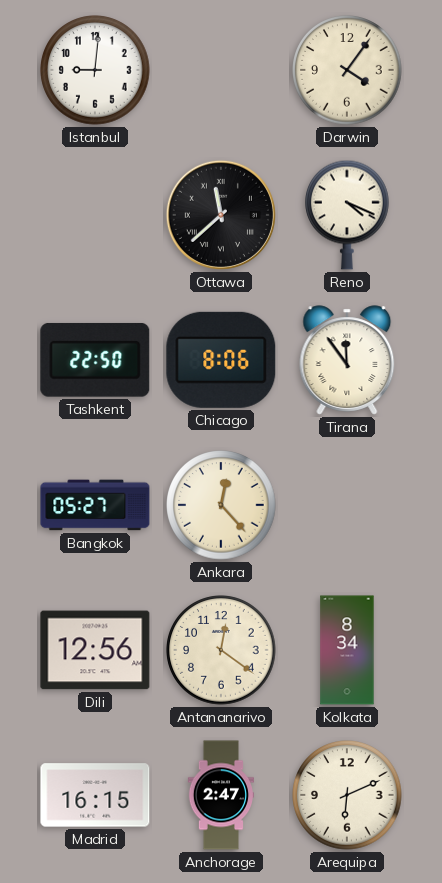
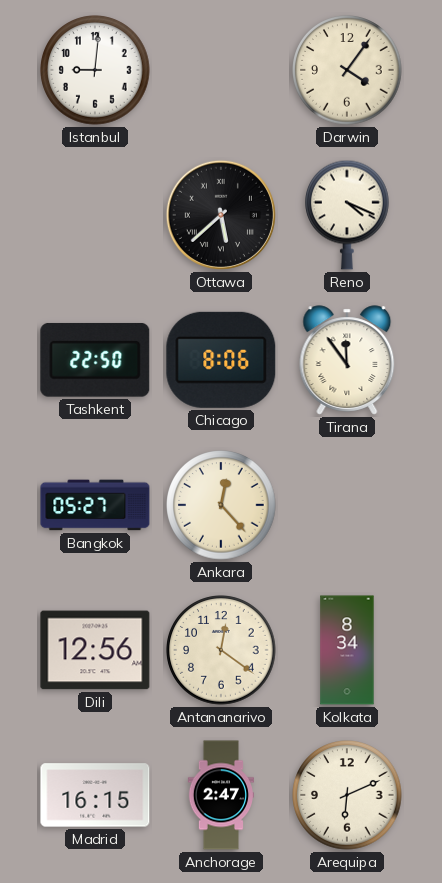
Ottawa: 11:38 -> 5:38 (221, 215)
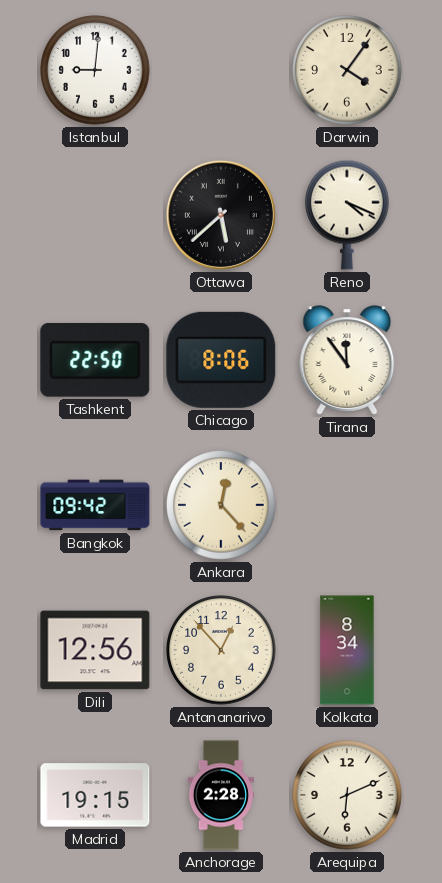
Bangkok: 05:27 -> 09:42 (95, 505)
Antananarivo: 12:21 -> 12:53 (221, 650)
Madrid: 16:15 -> 19:15 (95, 795)
Anchorage: 2:47 -> 2:28 (220, 795)
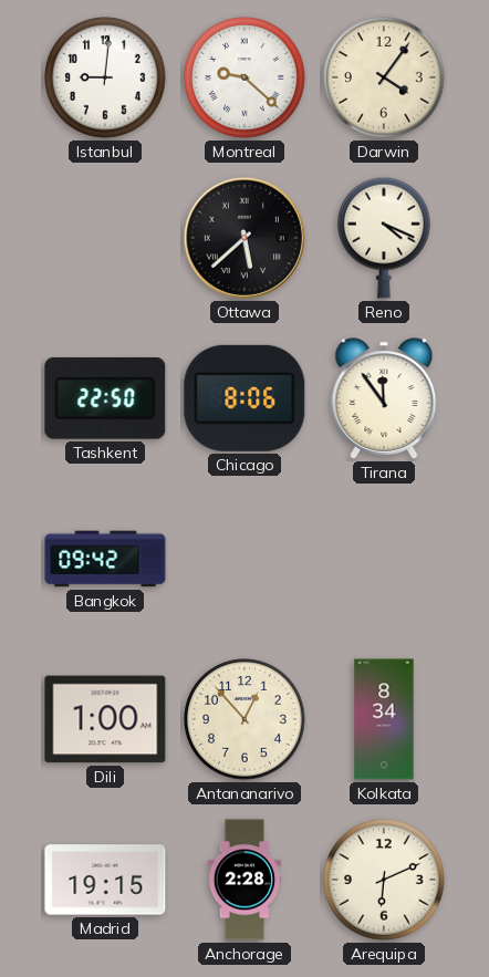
Montreal: none -> 9:22 (245, 77)
Ankara: 12:23 -> none (221, 505)
Dili: 12:56 -> 1:00 (105, 719)
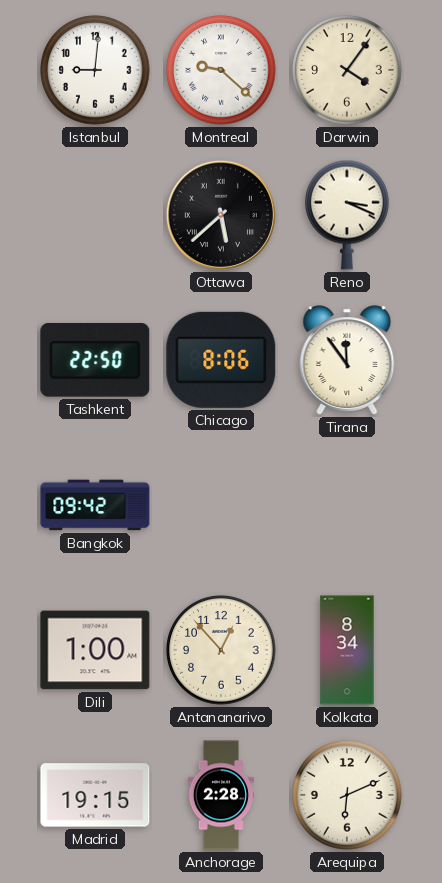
Reno: 4:19 -> 3:19 (348, 215)
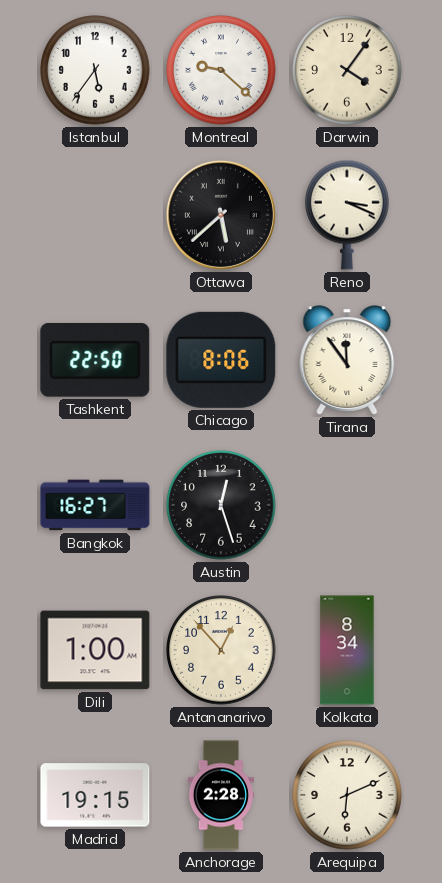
Istanbul: 9:01 -> 5:36 (95, 70)
Bangkok: 09:42 -> 16:27 (95, 505)
Austin: none -> 12:27 (221, 505)
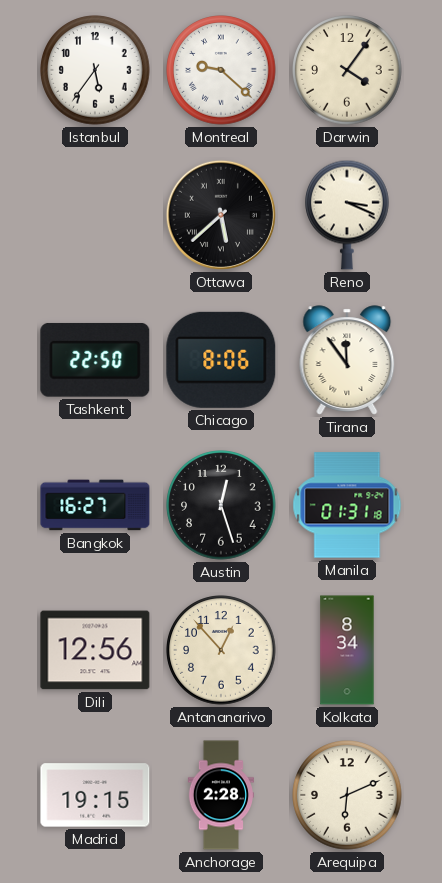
Manila: none -> 01:31 (347, 505)
Dili: 1:00 -> 12:56 (95, 650)
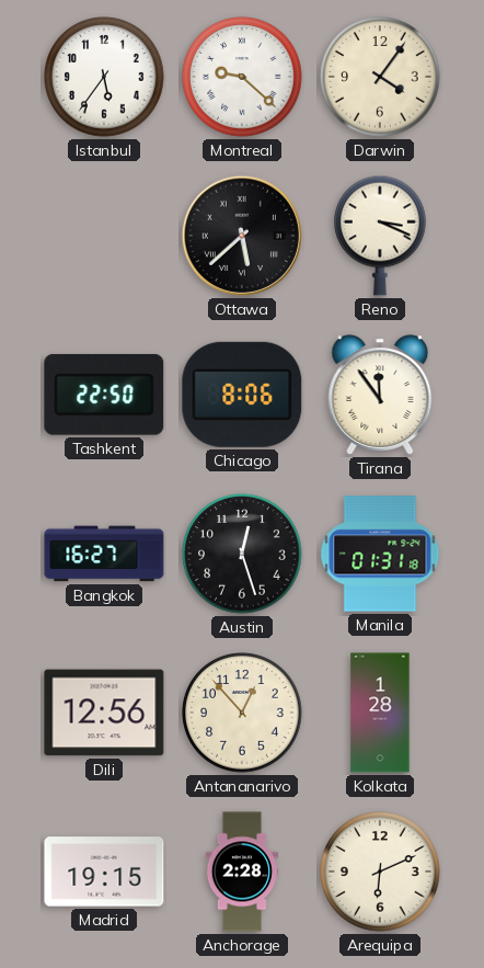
Kolkata: 8:34 -> 1:28 (380, 713)
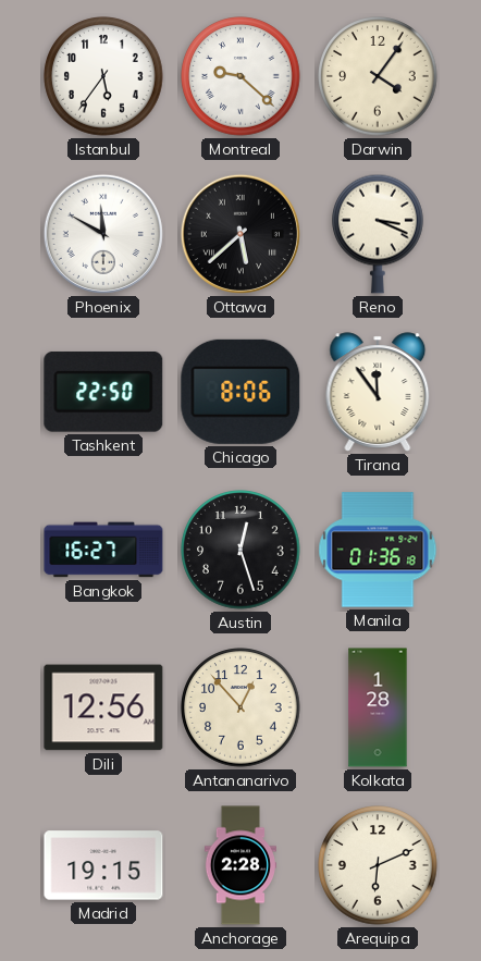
Phoenix: none -> 11:50 (103, 234)
Manila: 01:31 -> 01:36 (378, 550)
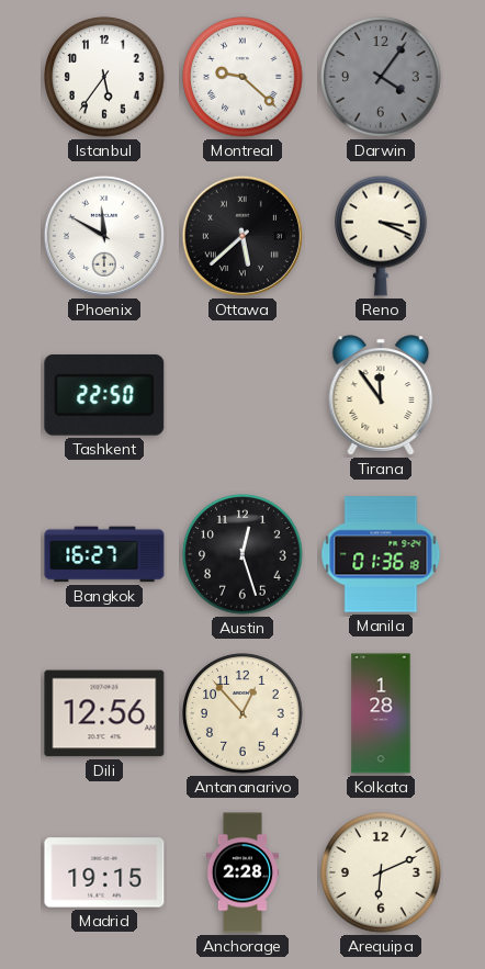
Darwin dial: cream -> grey (381, 77)
Chicago: 8:06 -> none (240, 392)
